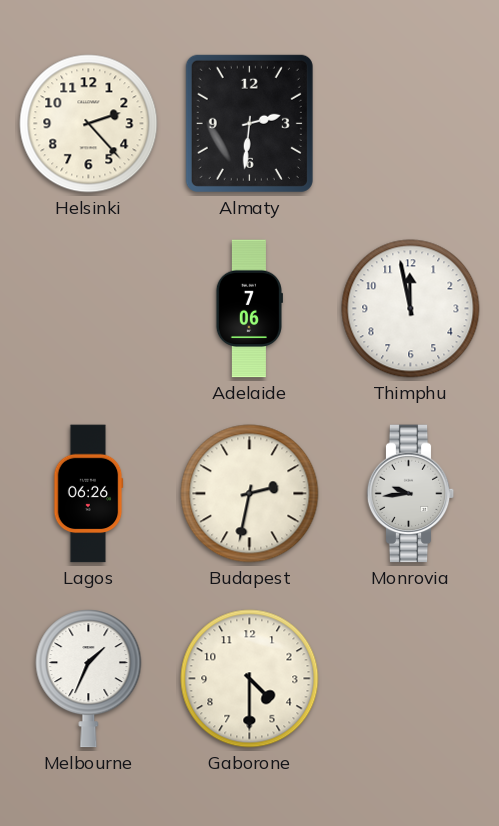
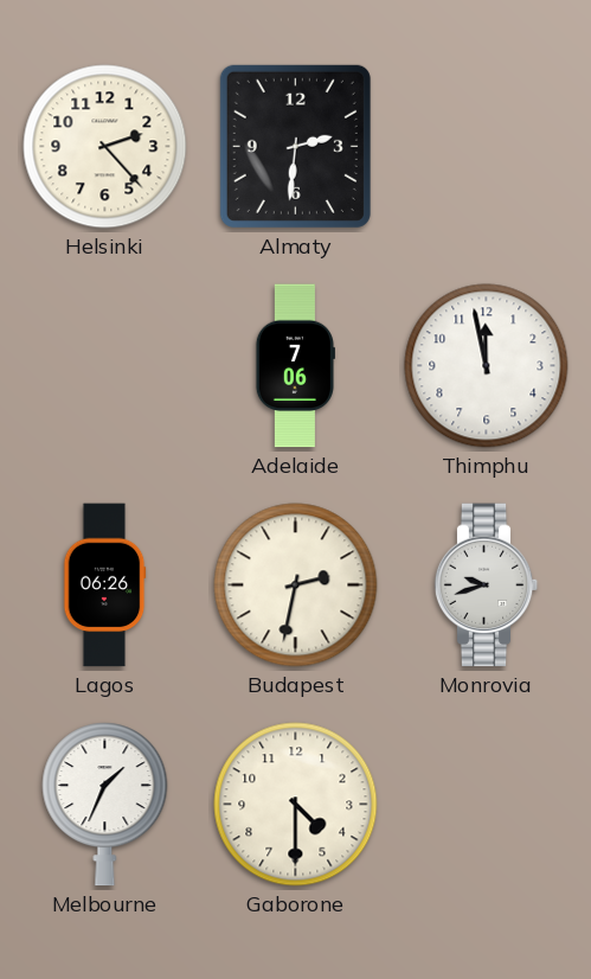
Monrovia: 9:44 -> 9:42 (487, 586)
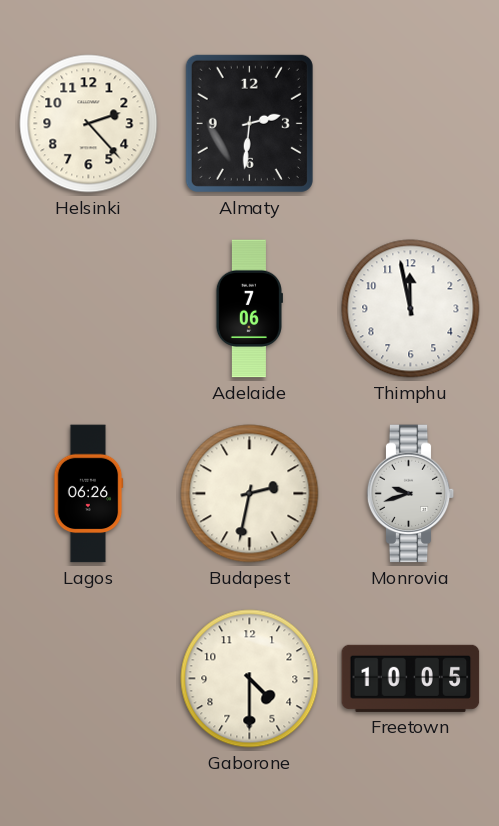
Melbourne: 1:34 -> none (105, 805)
Freetown: none -> 10:05 (411, 678)
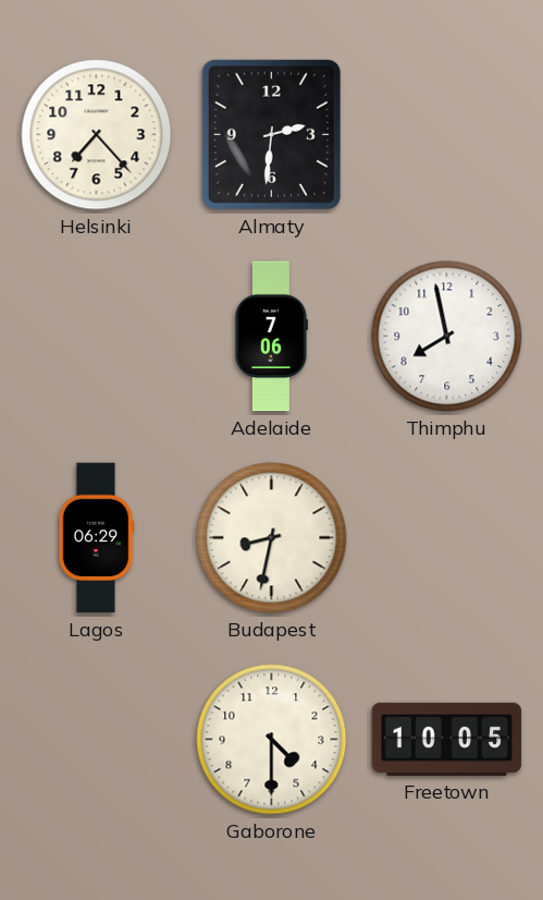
Helsinki: 2:23 -> 7:23 (97, 135)
Thimphu: 11:58 -> 7:58 (447, 337)
Lagos: 06:26 -> 06:29 (96, 538)
Budapest: 2:32 -> 8:32 (272, 538)
Monrovia: 9:42 -> none (411, 494)
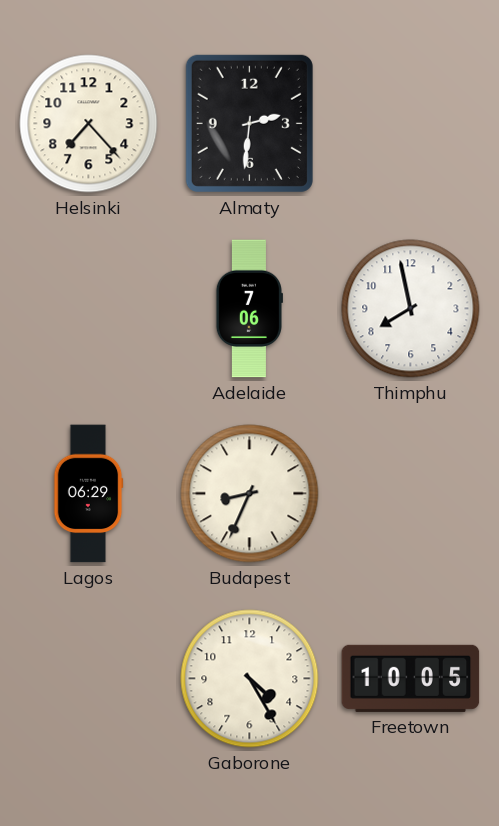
Budapest: 8:32 -> 8:34 (250, 494)
Gaborone: 4:30 -> 4:25 (250, 679)
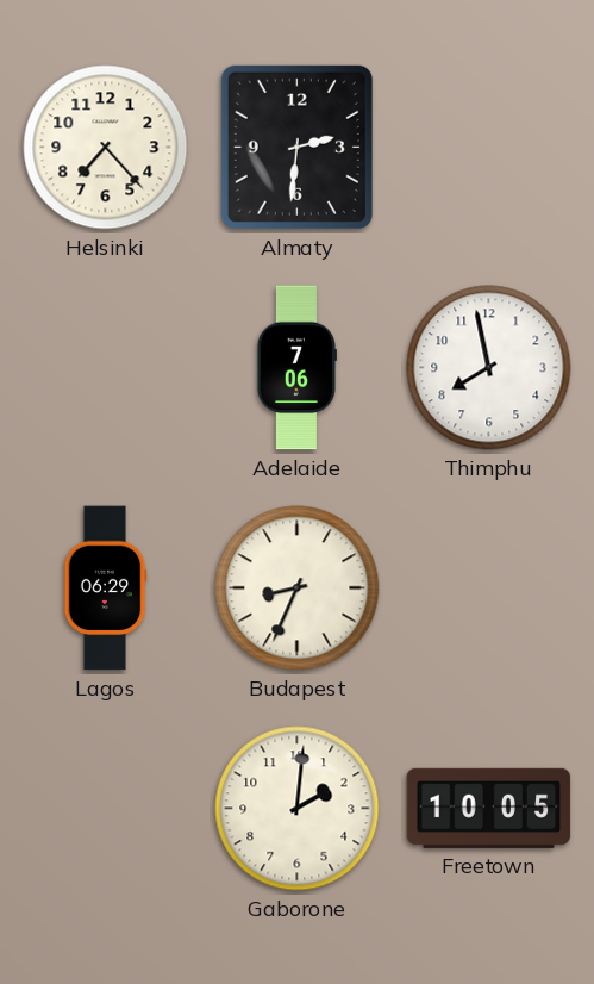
Gaborone: 4:25 -> 2:01 (298, 809)
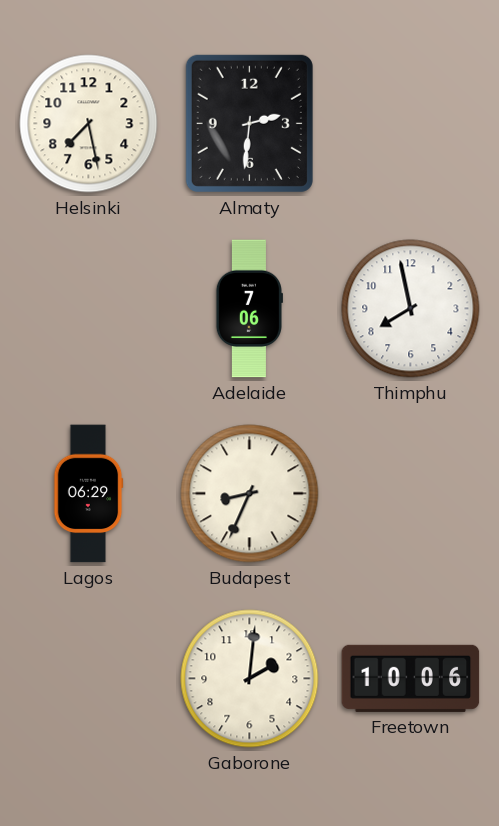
Helsinki: 7:23 -> 7:28 (89, 124)
Freetown: 10:05 -> 10:06 (411, 678)
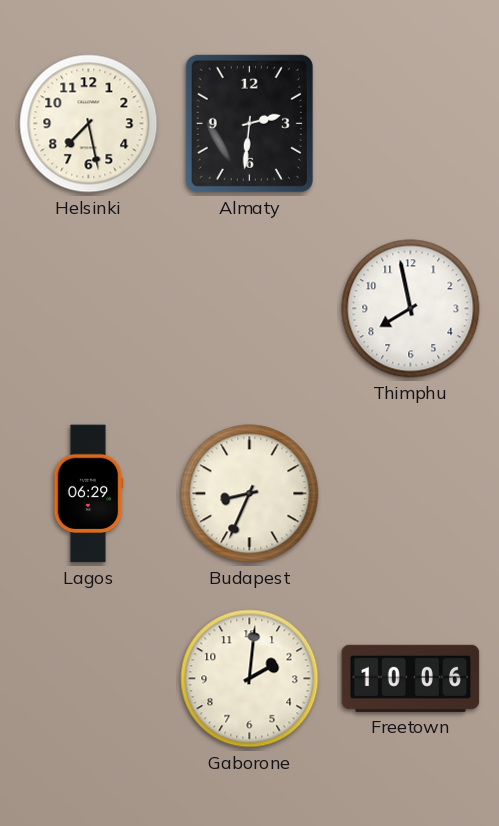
Adelaide: 7:06 -> none (249, 309)
